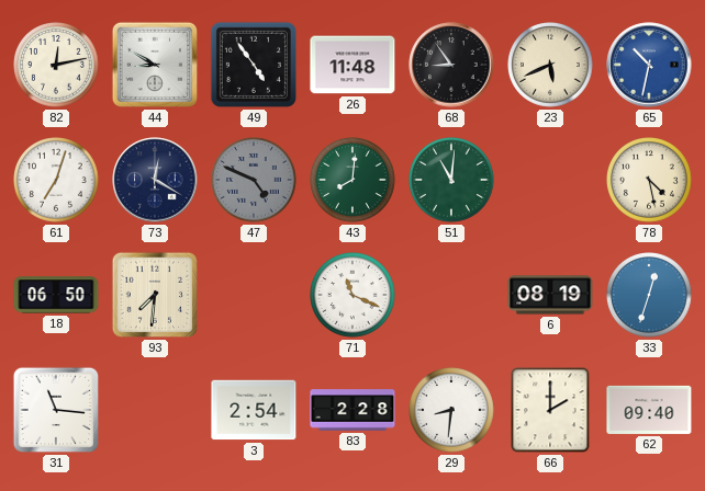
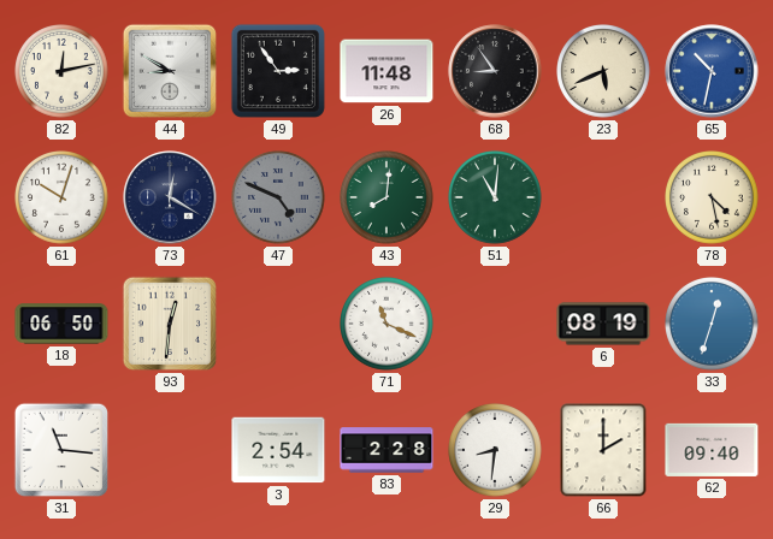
49: 4:54 -> 2:54 (278, 71)
61: 7:03 -> 10:03 (63, 199)
93: 7:31 -> 12:31 (170, 324)
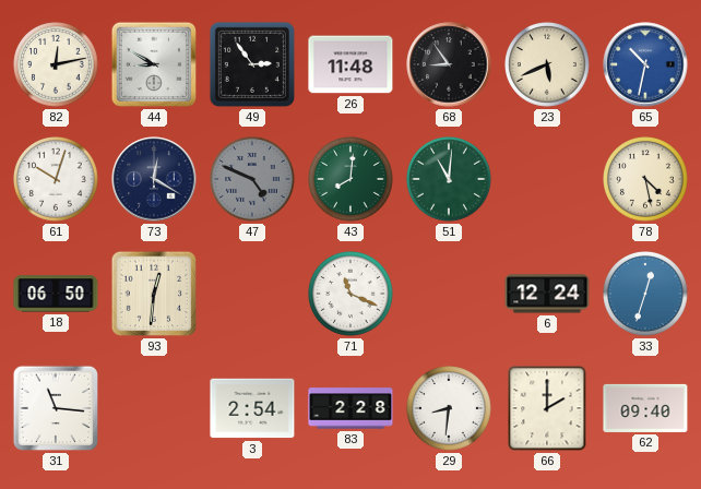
6: 08:19 -> 12:24 (547, 294)
